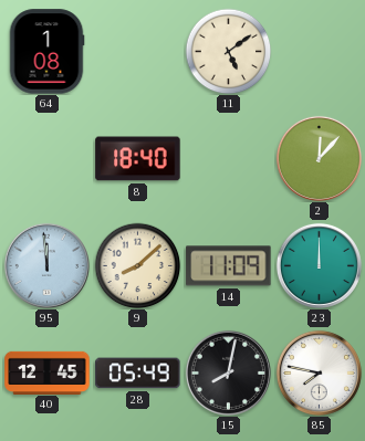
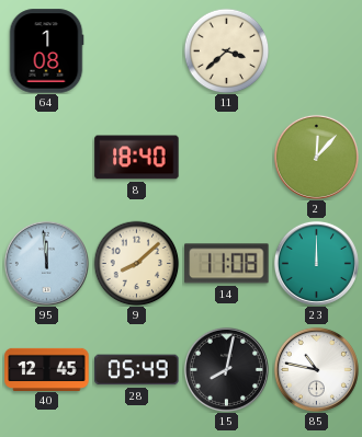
11: 5:09 -> 3:38 (226, 50)
14: 11:09 -> 11:08 (227, 264)
85: 7:47 -> 10:47 (316, 369)
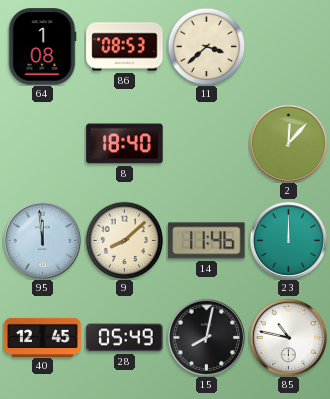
86: none -> 08:53 (125, 47)
14: 11:08 -> 11:46 (207, 241)
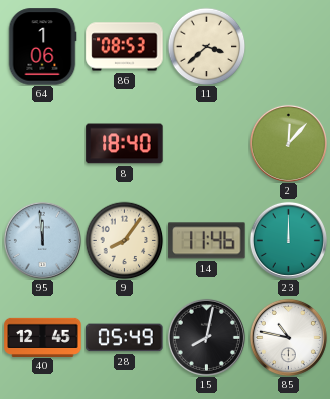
64: 1:08 -> 1:06 (42, 47)
9: 8:08 -> 8:06 (124, 240)
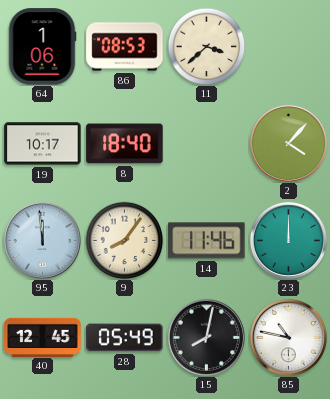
19: none -> 10:17 (43, 144)
2: 12:07 -> 4:07 (288, 143)
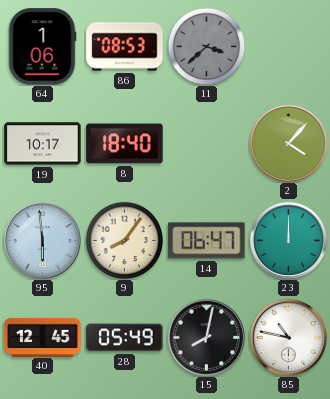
11 dial: cream -> grey (206, 46)
95: 11:59 -> 5:59 (42, 240)
14: 11:46 -> 06:47 (207, 241)
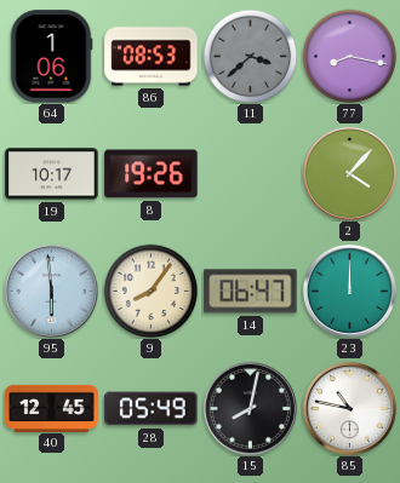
77: none -> 8:17 (349, 56)
8: 18:40 -> 19:26 (152, 174)
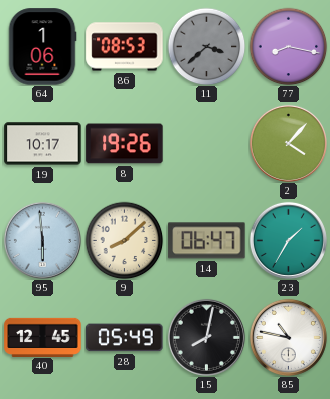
9: 8:06 -> 8:08 (124, 240)
23: 12:00 -> 1:35 (288, 240)
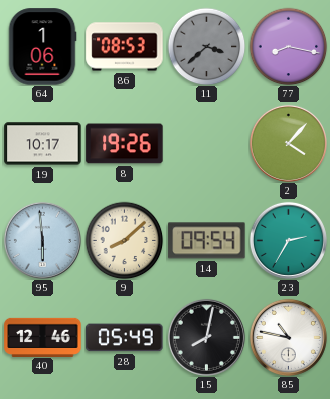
14: 06:47 -> 09:54 (207, 241)
23: 1:35 -> 2:35 (288, 240)
40: 12:45 -> 12:46 (43, 337)
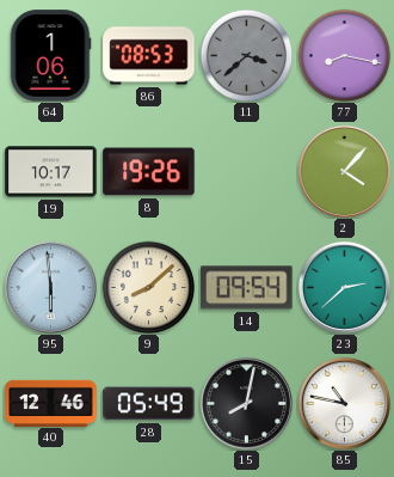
23: 2:35 -> 2:38 (344, 287)
